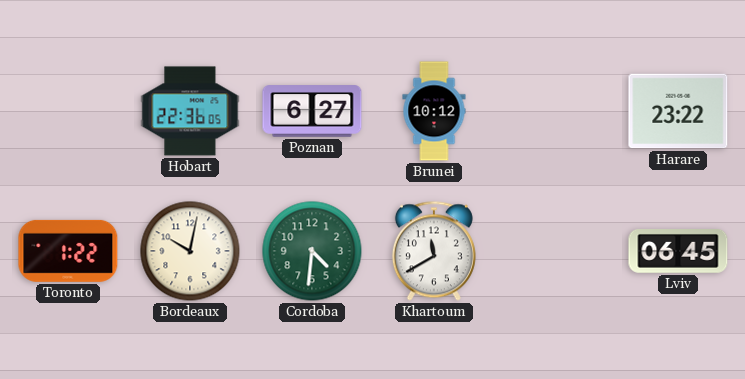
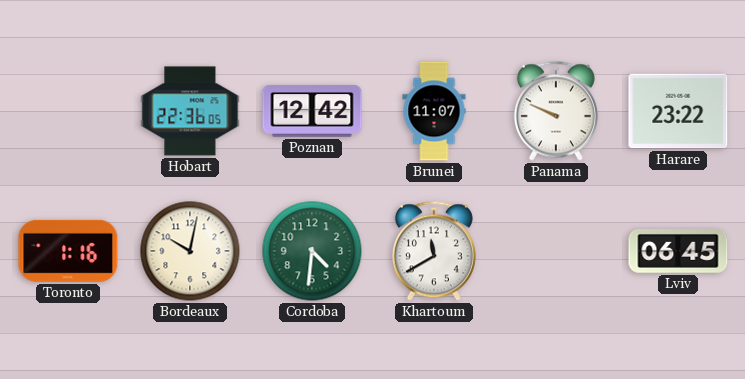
Poznan: 6:27 -> 12:42 (312, 111)
Brunei: 10:12 -> 11:07 (434, 111)
Panama: none -> 9:49 (556, 111)
Toronto: 1:22 -> 1:16 (68, 251)
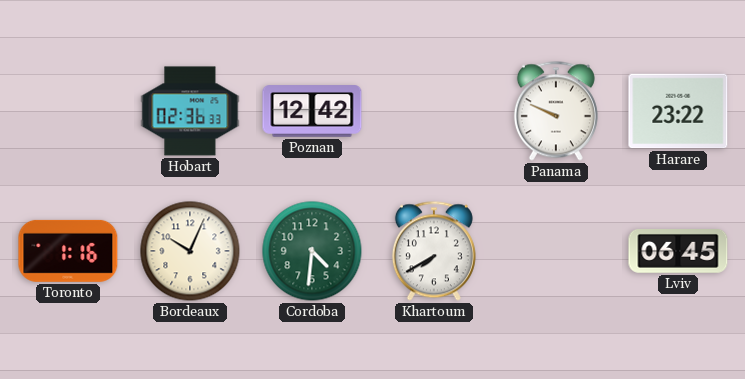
Hobart: 22:36 -> 02:36 (190, 111)
Brunei: 11:07 -> none (434, 111)
Bordeaux: 10:02 -> 10:04 (190, 251)
Khartoum: 11:40 -> 7:40 (434, 251)
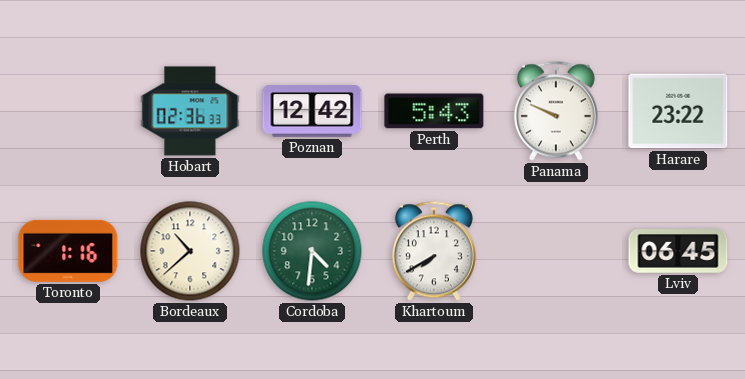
Perth: none -> 5:43 (434, 111)
Bordeaux: 10:04 -> 10:38 (190, 251)
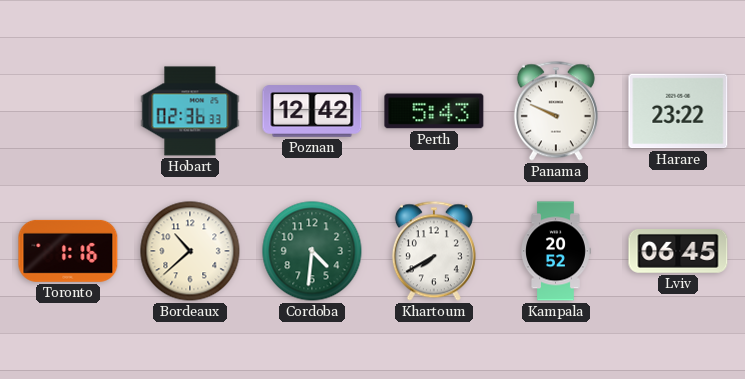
Kampala: none -> 20:52 (556, 251)
